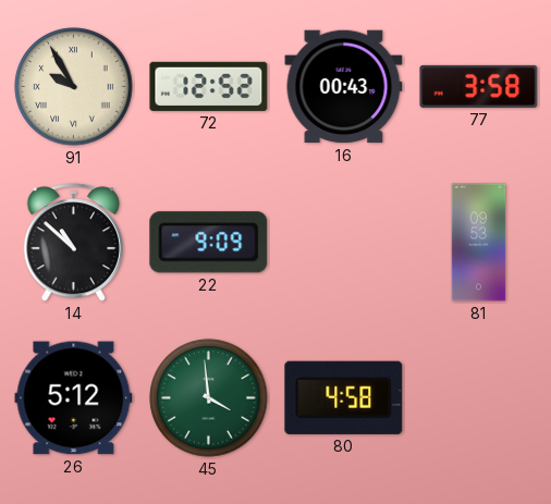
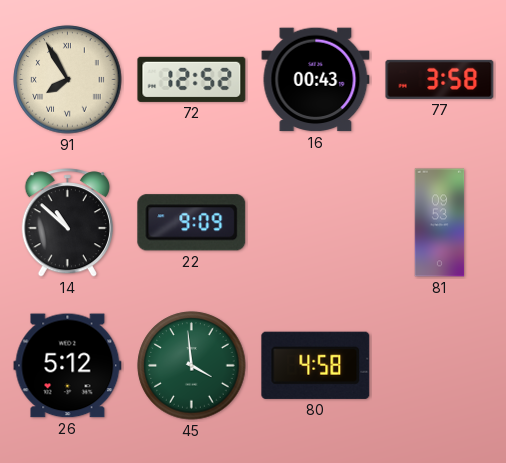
91: 9:55 -> 7:55 (68, 80)
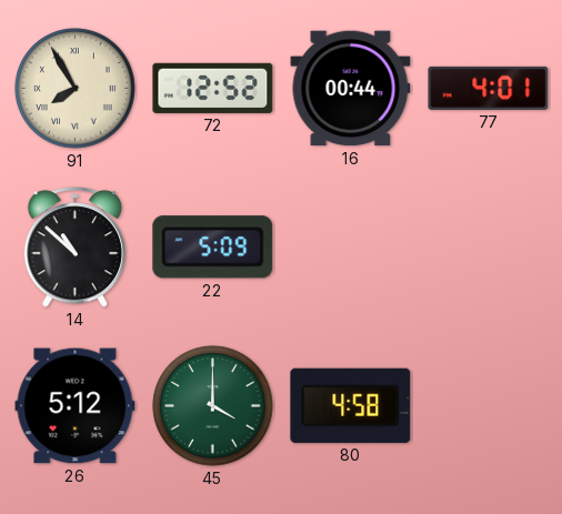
16: 00:43 -> 00:44 (351, 89)
77: 3:58 -> 4:01 (489, 88)
22: 9:09 -> 5:09 (213, 248)
81: 09:53 -> none (440, 223)
45: 3:59 -> 4:00 (213, 406)
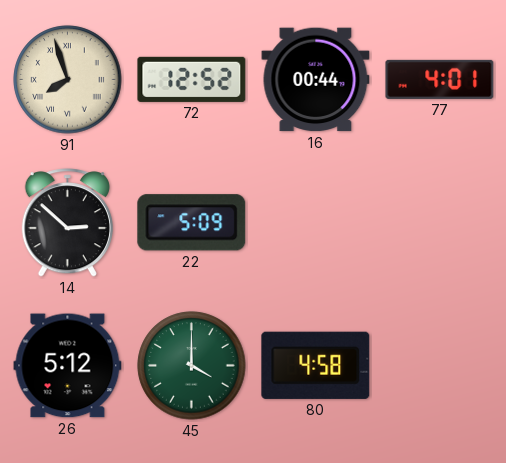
91: 7:55 -> 7:57 (68, 80)
14: 10:52 -> 2:52 (67, 223)
